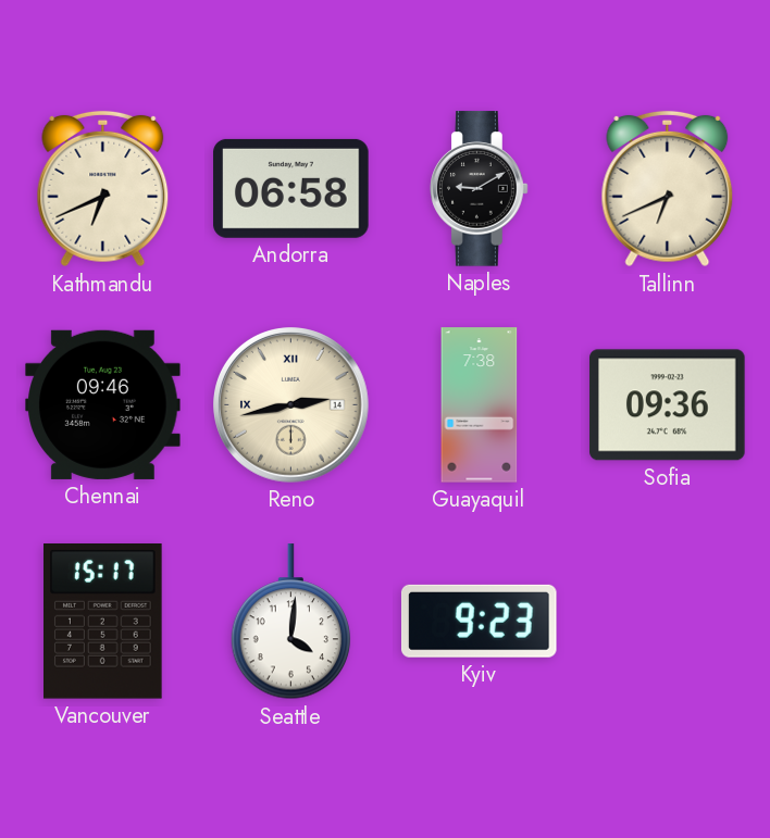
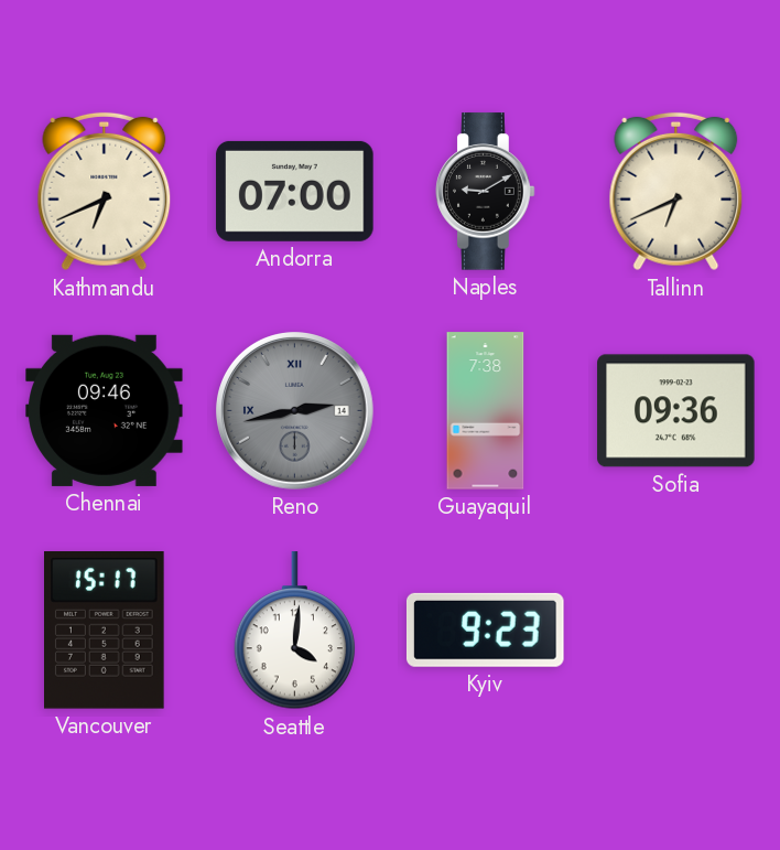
Andorra: 06:58 -> 07:00 (295, 191)
Reno dial: cream -> grey (295, 411)
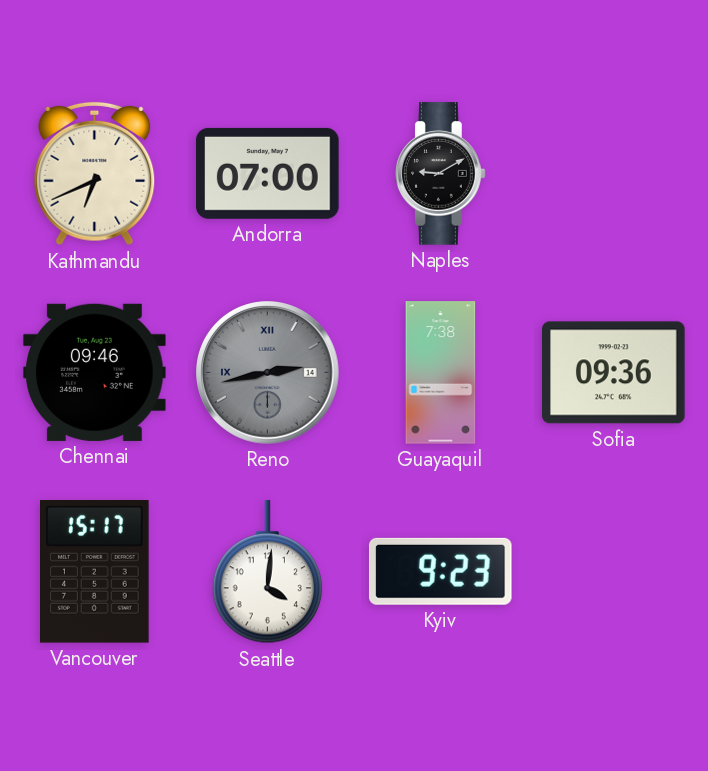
Tallinn: 6:41 -> none (676, 192)
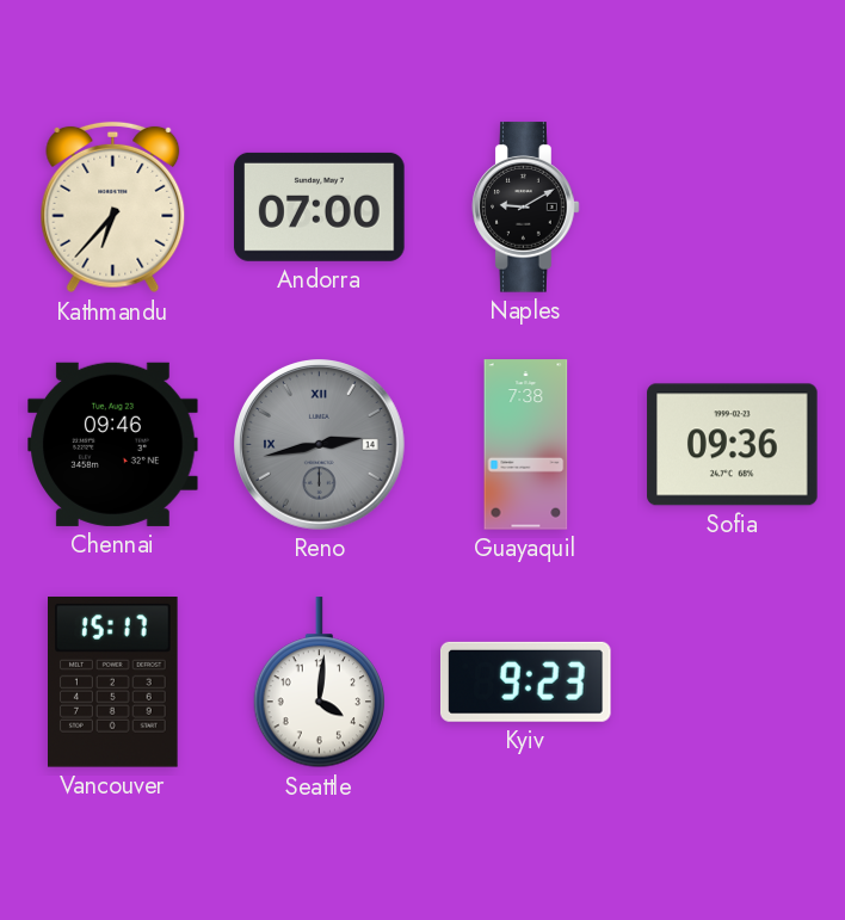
Kathmandu: 6:41 -> 6:37 (113, 208)
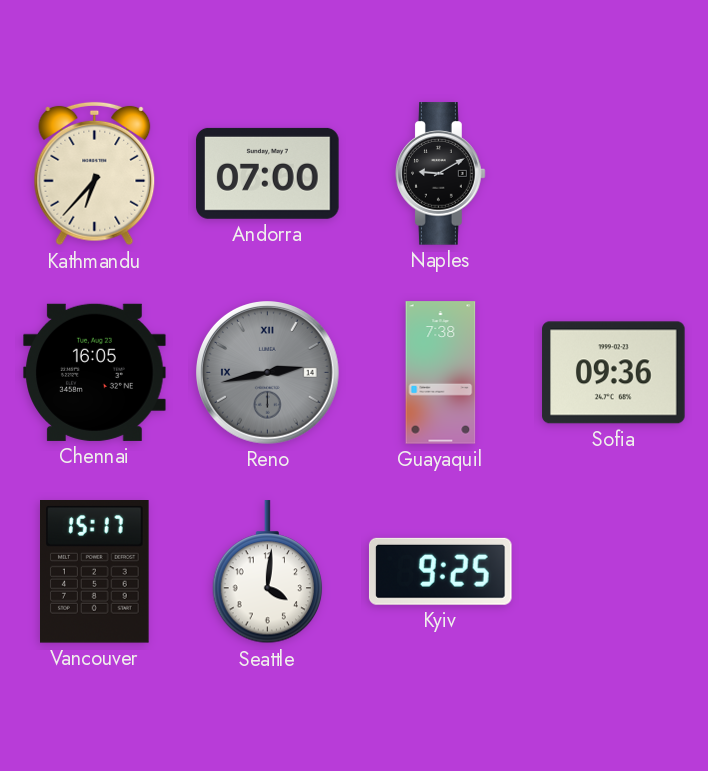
Chennai: 09:46 -> 16:05 (95, 372)
Kyiv: 9:23 -> 9:25 (441, 571)
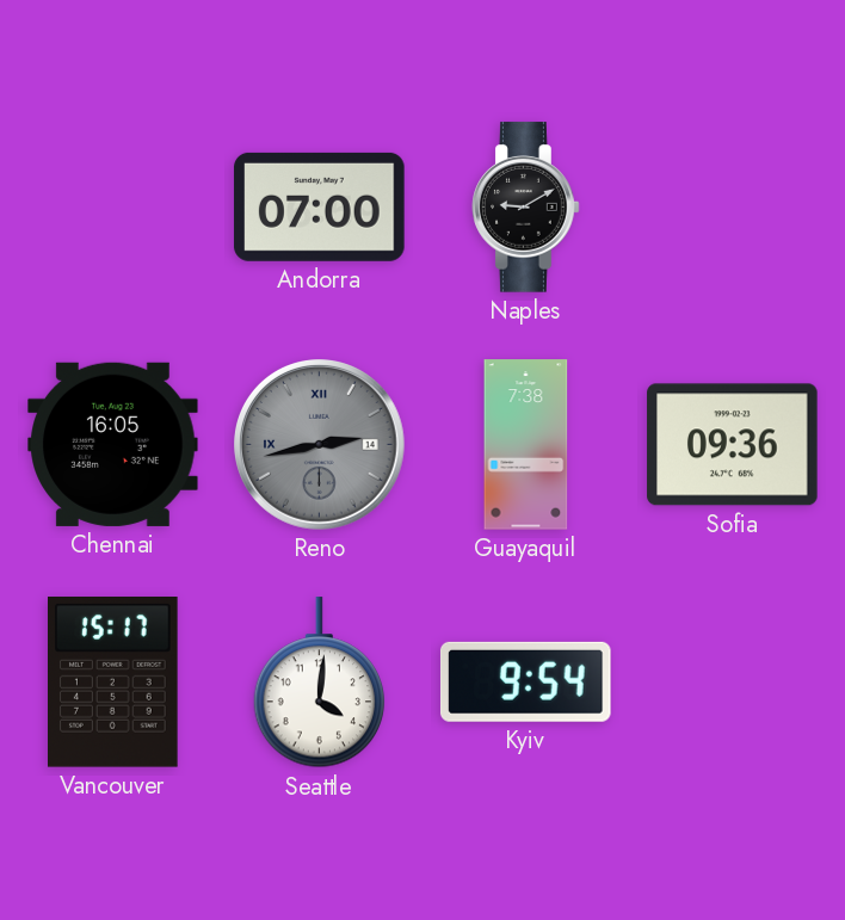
Kathmandu: 6:37 -> none (95, 174)
Kyiv: 9:25 -> 9:54 (526, 681)
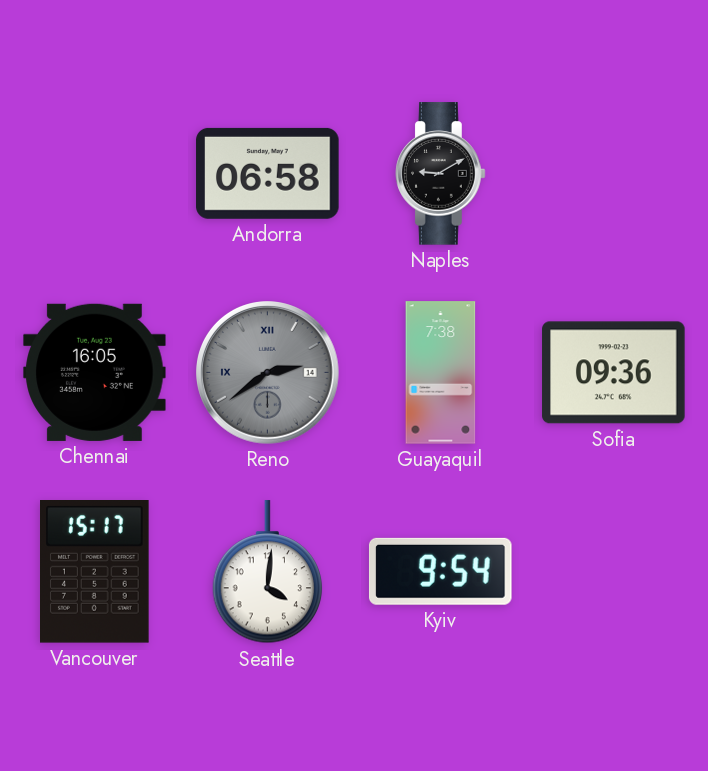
Andorra: 07:00 -> 06:58 (268, 173)
Reno: 2:43 -> 2:39 (268, 373)
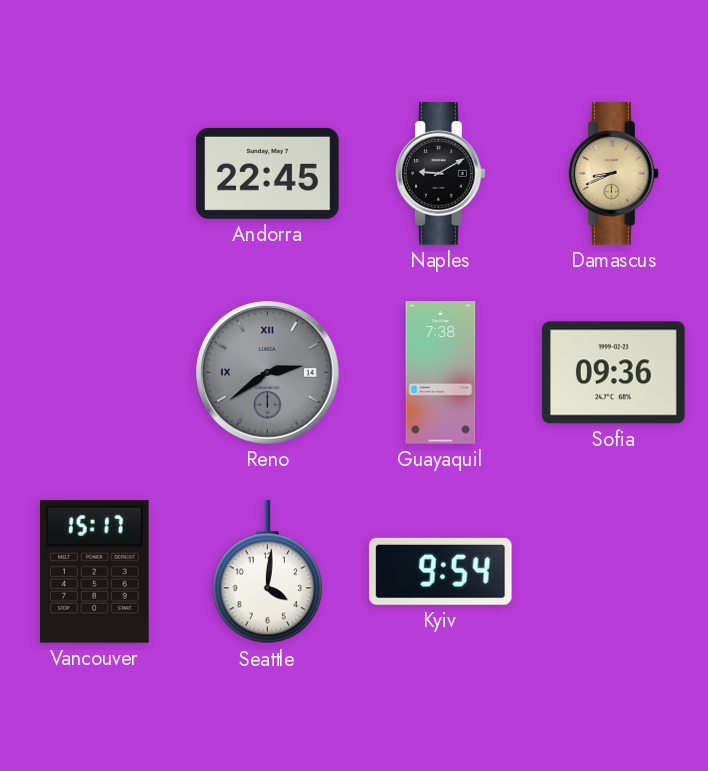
Andorra: 06:58 -> 22:45 (268, 173)
Damascus: none -> 8:41 (614, 174)
Chennai: 16:05 -> none (95, 372)
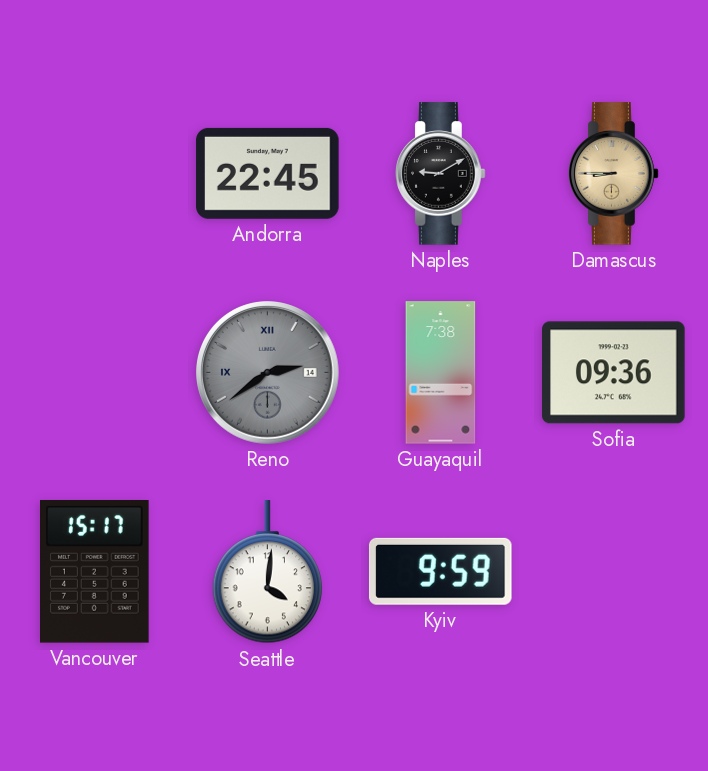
Damascus: 8:41 -> 8:45 (614, 174)
Kyiv: 9:54 -> 9:59 (441, 571)
